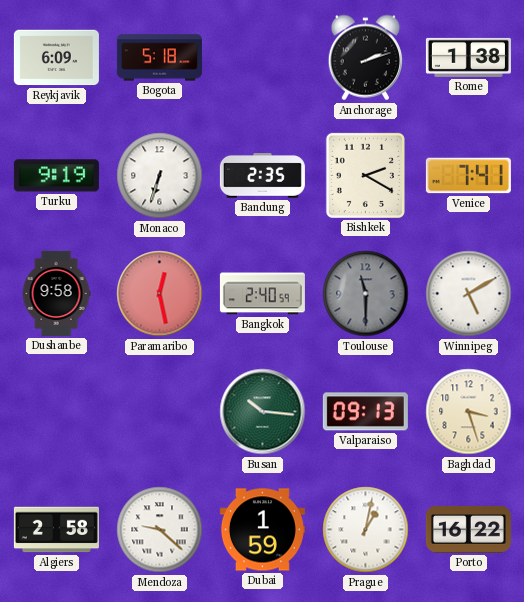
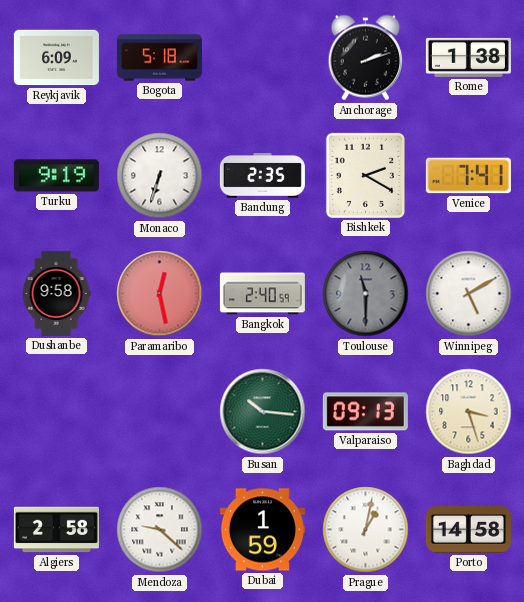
Porto: 16:22 -> 14:58 (468, 529)
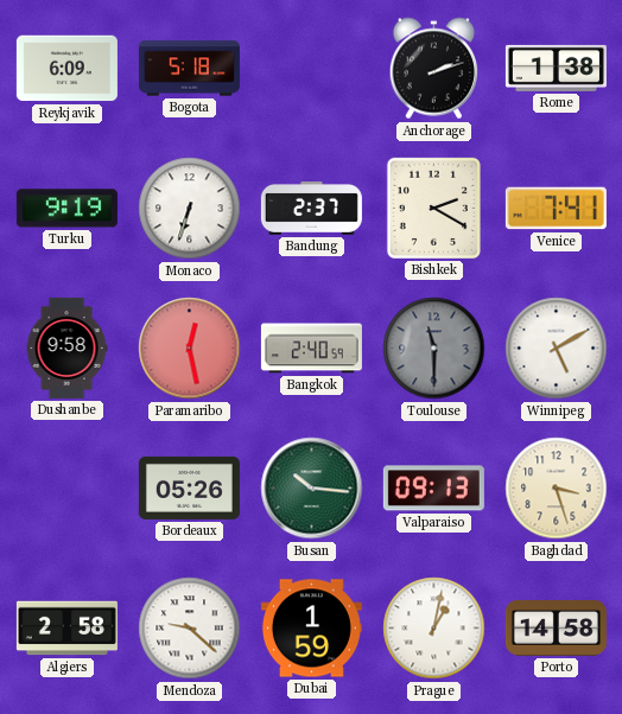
Bandung: 2:35 -> 2:37 (311, 209)
Bordeaux: none -> 05:26 (189, 487)
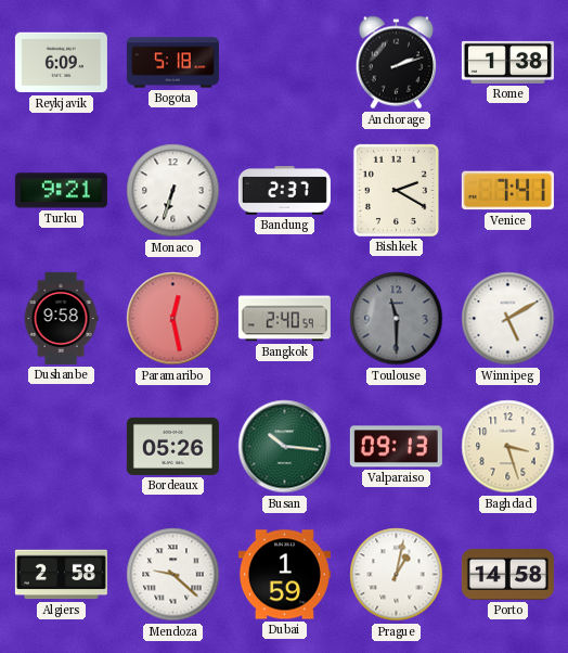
Turku: 9:19 -> 9:21 (61, 191)
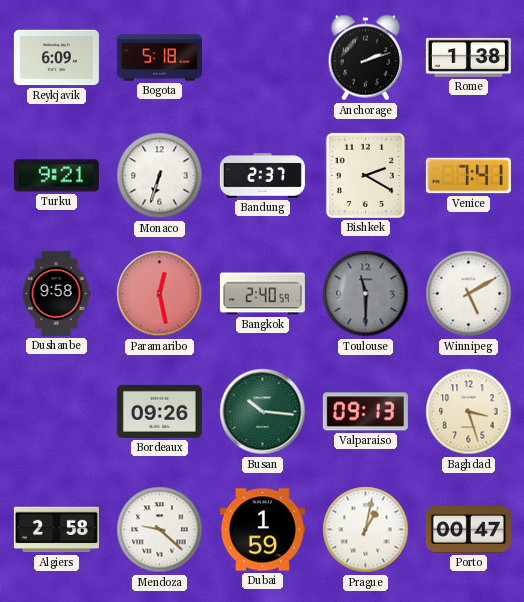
Bordeaux: 05:26 -> 09:26 (159, 411)
Porto: 14:58 -> 00:47 (468, 529)
